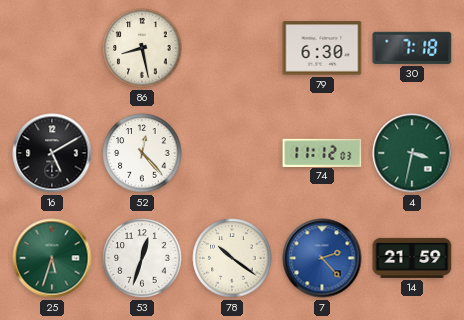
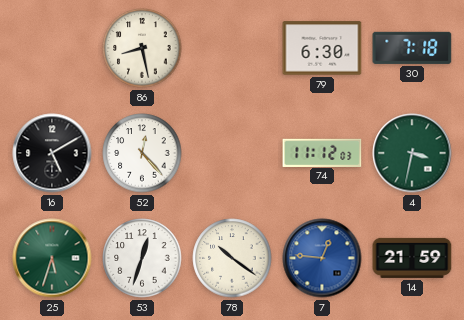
7: 2:23 -> 12:46 (322, 258)
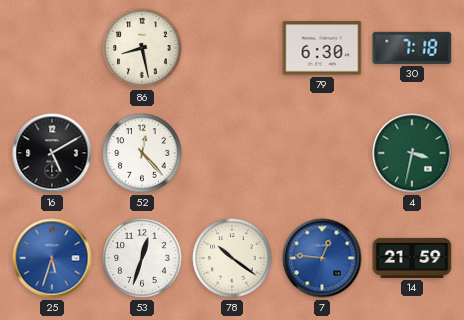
74: 11:12 -> none (322, 152)
25 dial: green -> blue (52, 258)
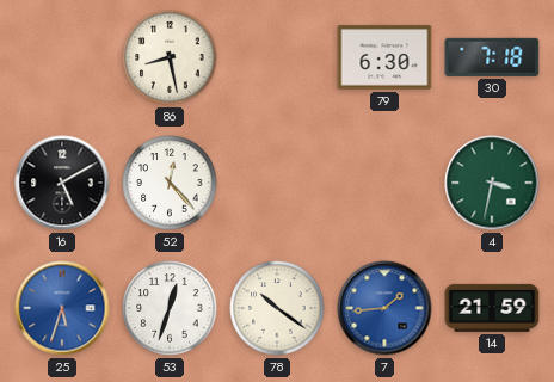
7: 12:46 -> 1:44 (384, 308)
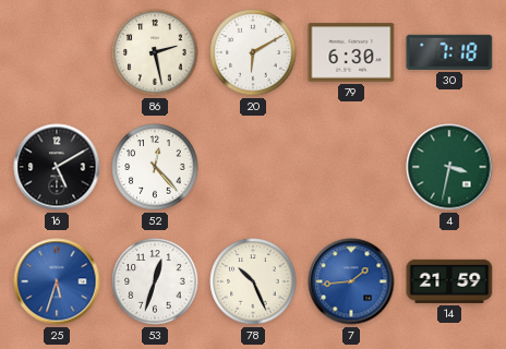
86: 8:28 -> 2:28 (155, 52)
20: none -> 6:10 (253, 52)
78: 10:21 -> 10:26 (253, 281)
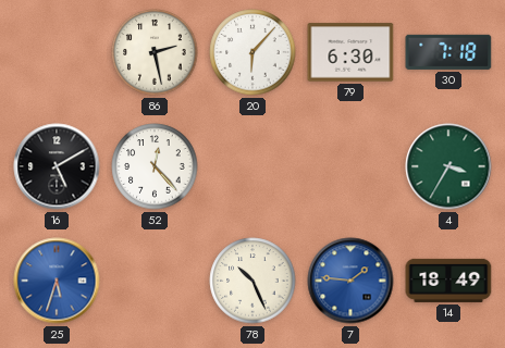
20: 6:10 -> 6:07 (253, 52)
4: 3:32 -> 3:35 (448, 166)
53: 12:33 -> none (155, 281)
7: 1:44 -> 1:46 (350, 281)
14: 21:59 -> 18:49 (448, 281)
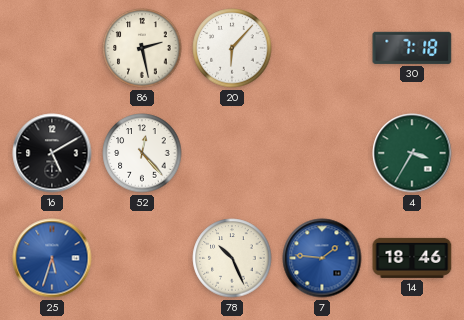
79: 6:30 -> none (350, 52)
14: 18:49 -> 18:46 (412, 258)
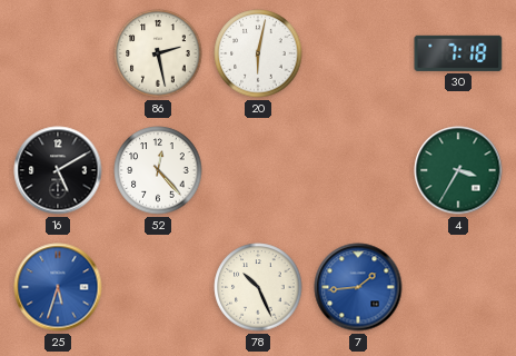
20: 6:07 -> 6:02 (258, 53)
7: 1:46 -> 1:44 (358, 287)
14: 18:46 -> none (412, 258)
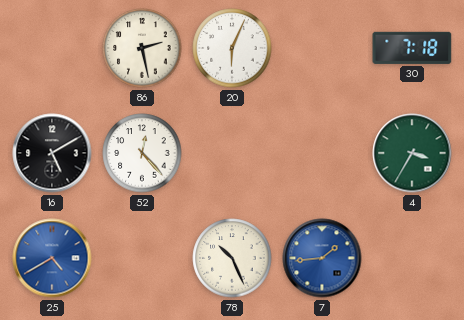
20: 6:02 -> 6:04 (232, 48)
25: 5:33 -> 4:40 (52, 258)
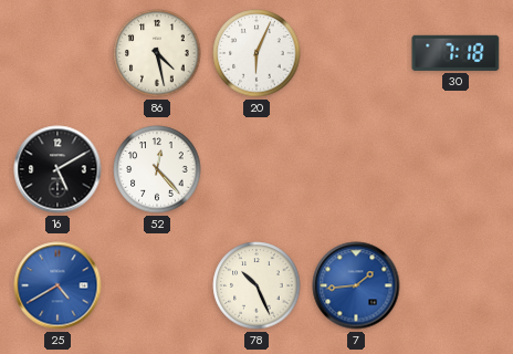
86: 2:28 -> 4:28 (157, 53)
4: 3:35 -> none (412, 153)
